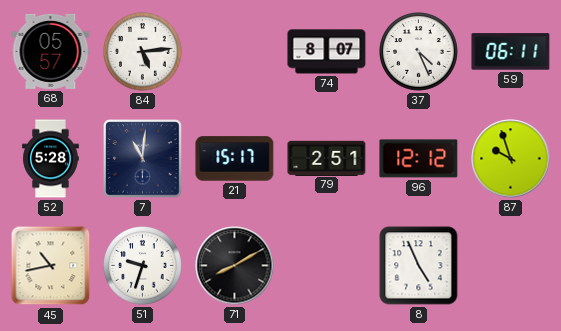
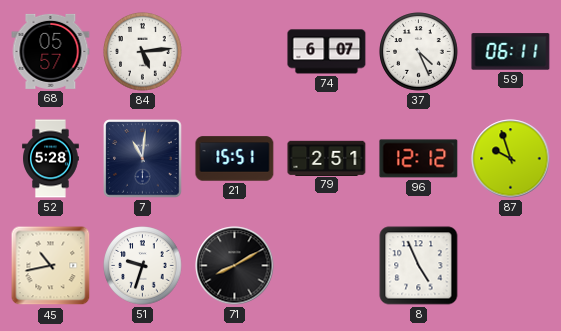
74: 8:07 -> 6:07 (327, 52)
21: 15:17 -> 15:51 (235, 159)
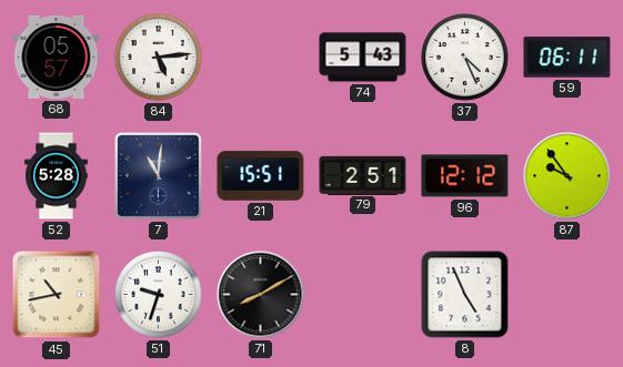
74: 6:07 -> 5:43 (363, 58)
87: 9:57 -> 9:54 (567, 176)
